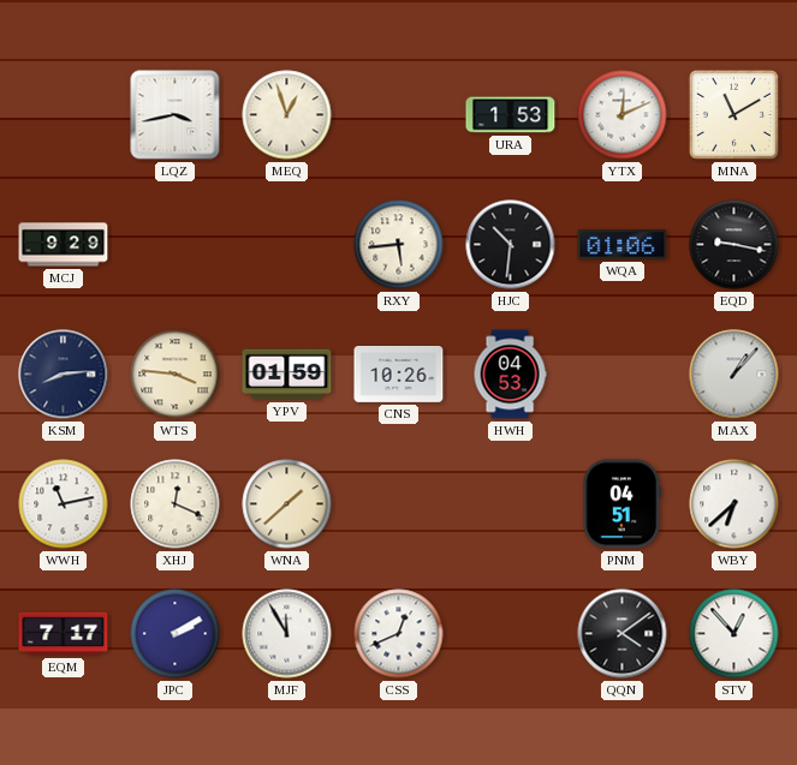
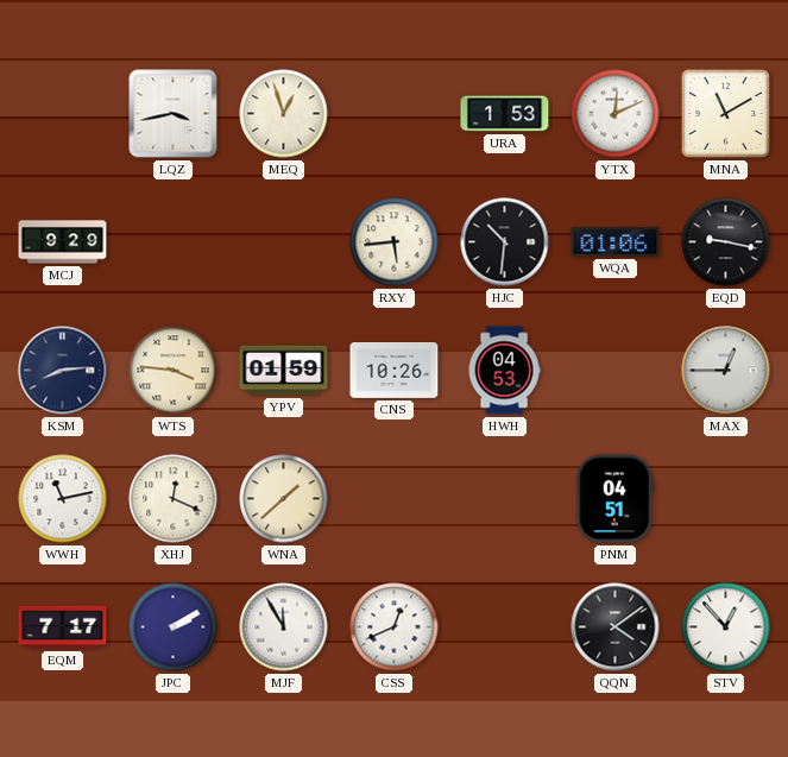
MAX: 1:07 -> 12:45 (726, 371)
WBY: 6:38 -> none (734, 504)
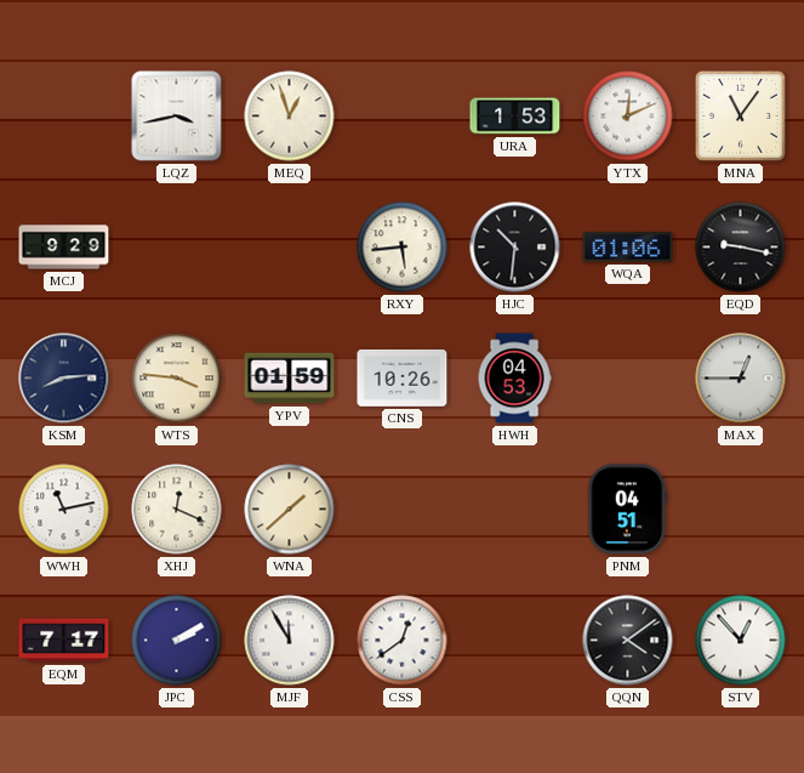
MNA: 11:10 -> 11:06 (740, 115)
CSS: 12:41 -> 12:39 (403, 641)
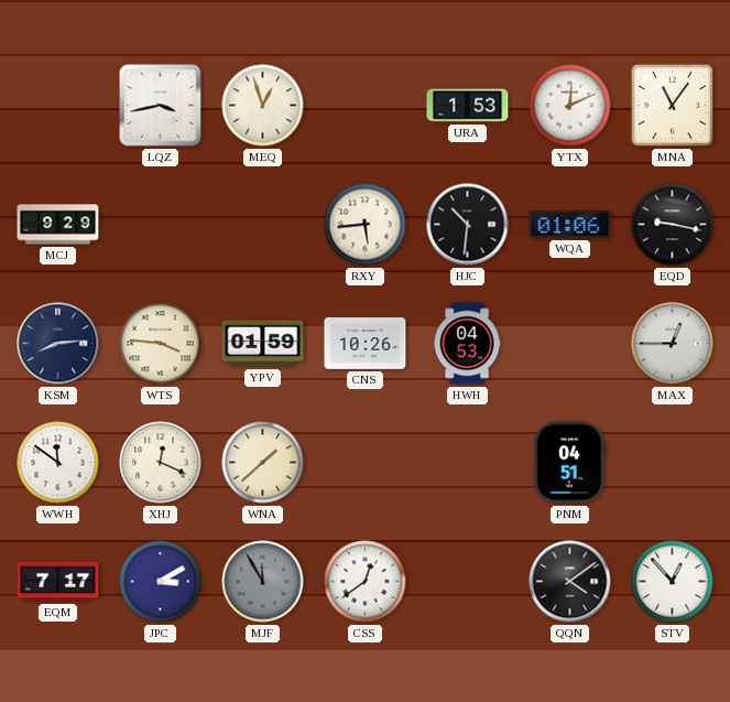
WWH: 11:13 -> 11:51 (58, 463)
JPC: 2:10 -> 3:10 (161, 582)
MJF dial: white -> grey (263, 582)
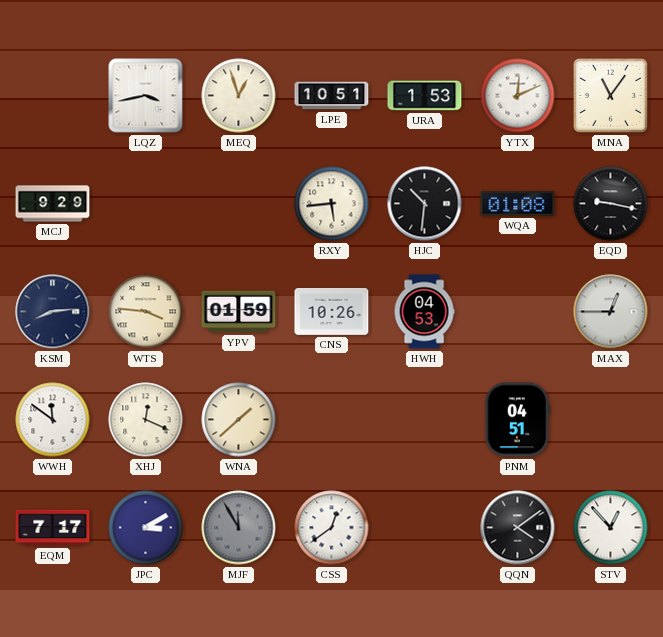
LPE: none -> 10:51 (332, 96)
WQA: 01:06 -> 01:08 (518, 204)
